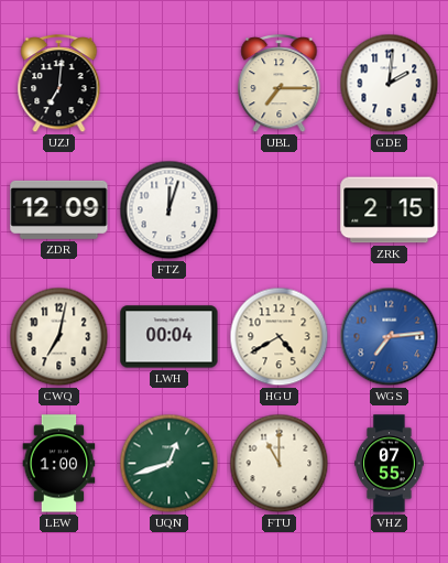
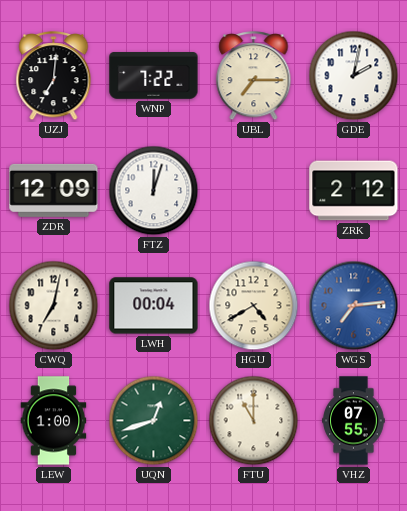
WNP: none -> 7:22 (154, 76)
GDE: 2:01 -> 2:02 (354, 76)
ZRK: 2:15 -> 2:12 (354, 191)
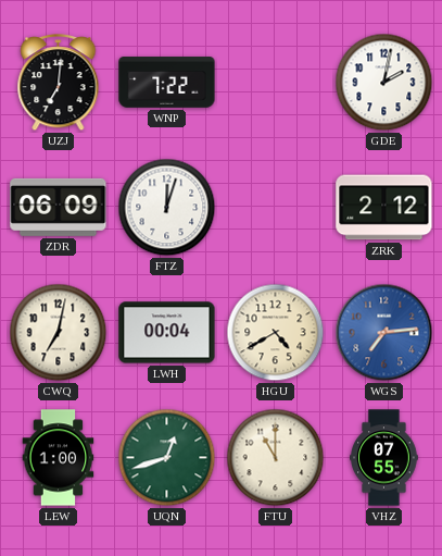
UBL: 7:15 -> none (254, 77)
ZDR: 12:09 -> 06:09 (59, 207)
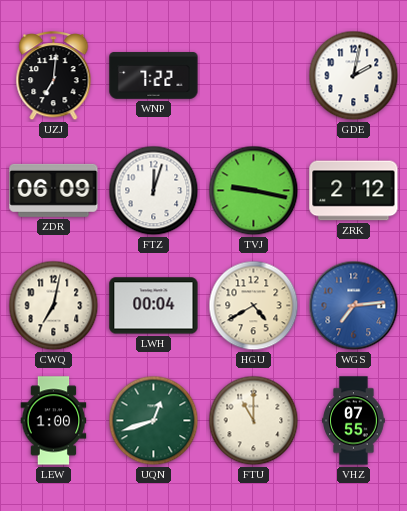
TVJ: none -> 9:17 (254, 191)
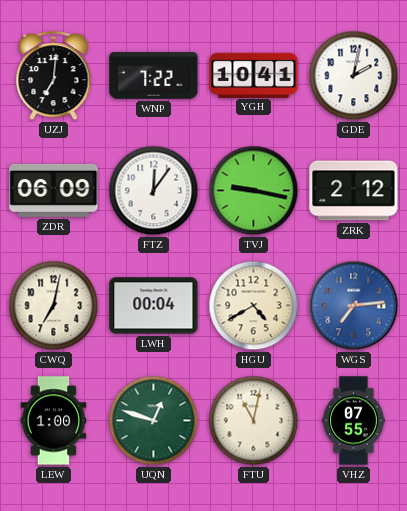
YGH: none -> 10:41 (254, 75)
FTZ: 12:03 -> 12:06 (154, 191)
UQN: 12:42 -> 12:48 (154, 421)
FTU: 11:00 -> 11:02 (254, 421)
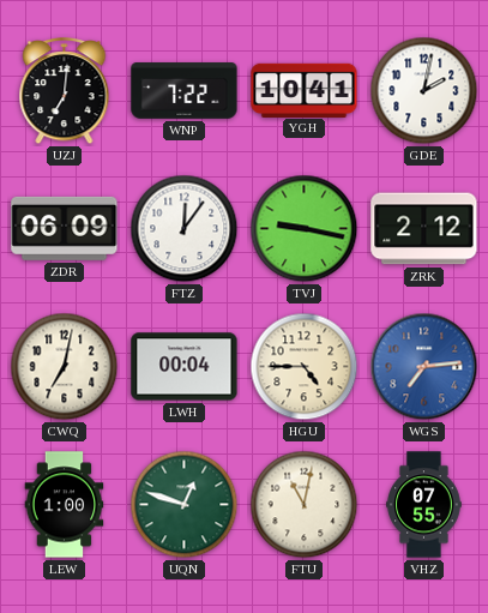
HGU: 4:40 -> 4:45 (305, 367)
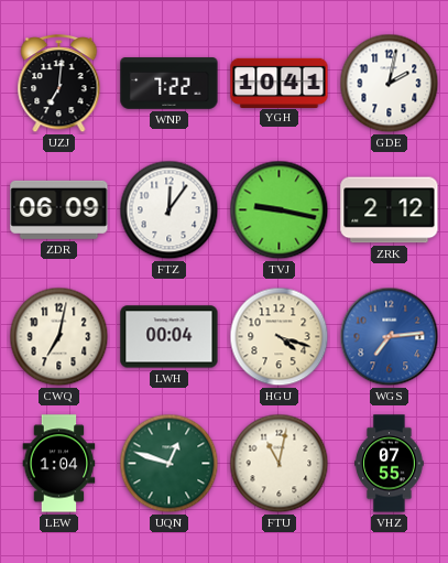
HGU: 4:45 -> 4:18 (280, 337)
LEW: 1:00 -> 1:04 (59, 464)
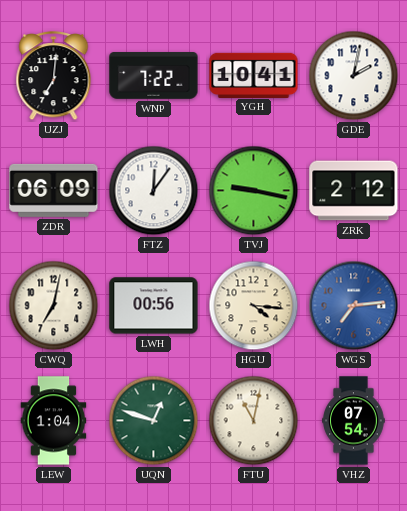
LWH: 00:04 -> 00:56 (154, 306)
HGU: 4:18 -> 4:16 (254, 306)
VHZ: 07:55 -> 07:54 (354, 421)
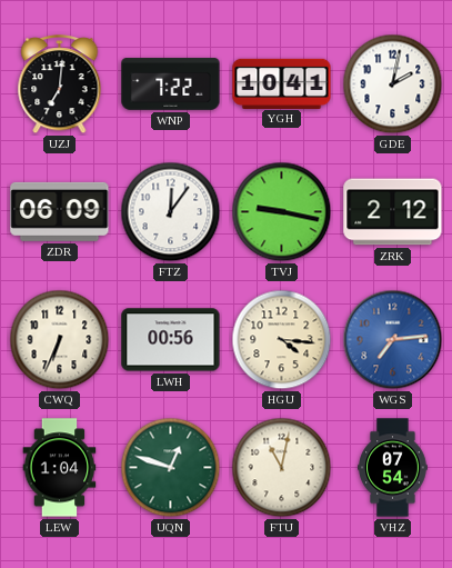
CWQ: 7:02 -> 6:34 (60, 340)
